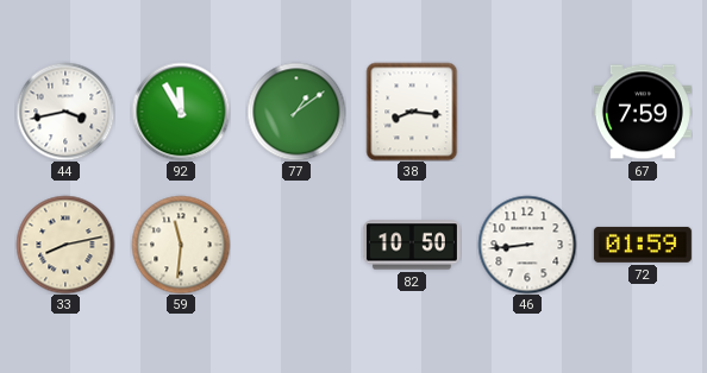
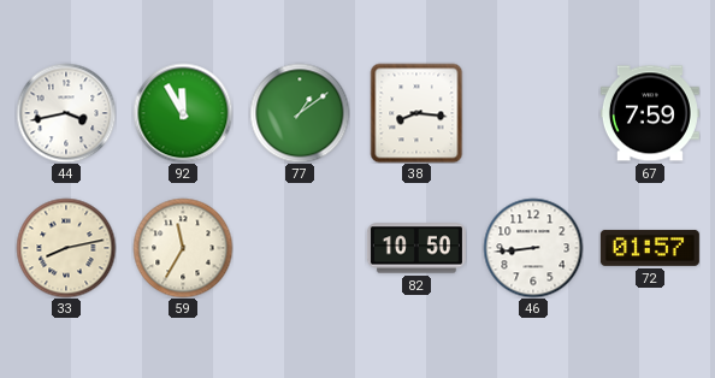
59: 11:31 -> 11:35 (183, 248)
72: 01:59 -> 01:57 (650, 248)
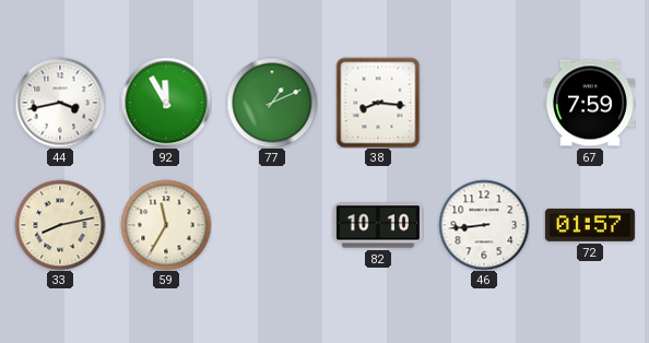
77: 1:09 -> 1:11 (272, 103)
82: 10:50 -> 10:10 (378, 225)
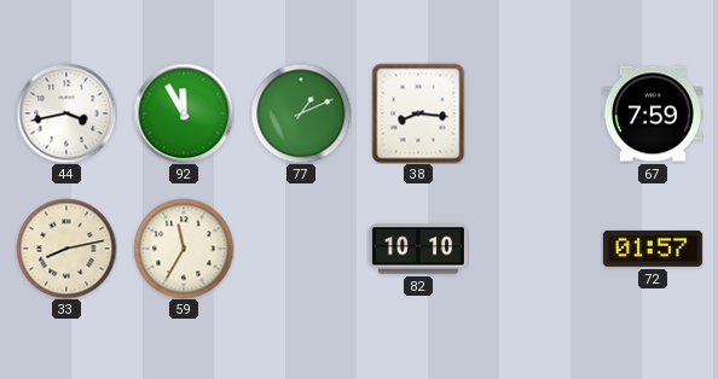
46: 8:44 -> none (484, 225)
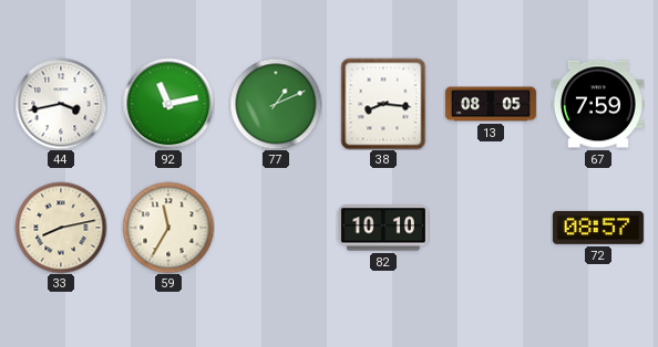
92: 11:55 -> 11:13 (168, 104)
13: none -> 08:05 (491, 104)
72: 01:57 -> 08:57 (598, 228)
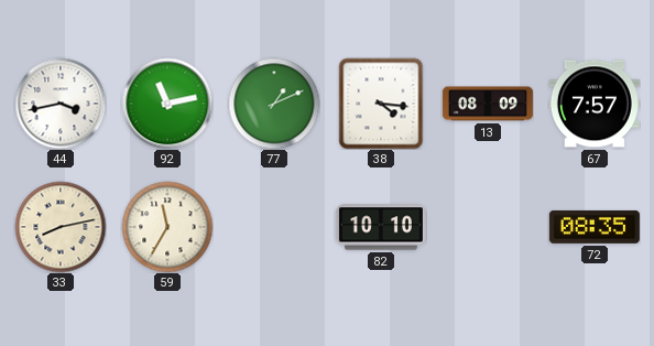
38: 8:16 -> 4:16 (381, 104)
13: 08:05 -> 08:09 (488, 104)
67: 7:59 -> 7:57 (595, 104)
72: 08:57 -> 08:35 (595, 227)
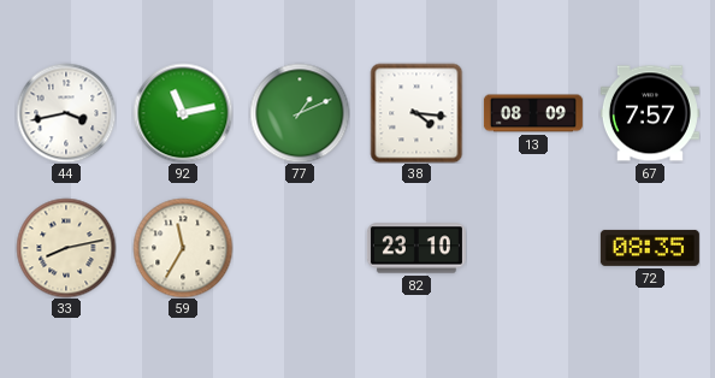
82: 10:10 -> 23:10 (416, 248)
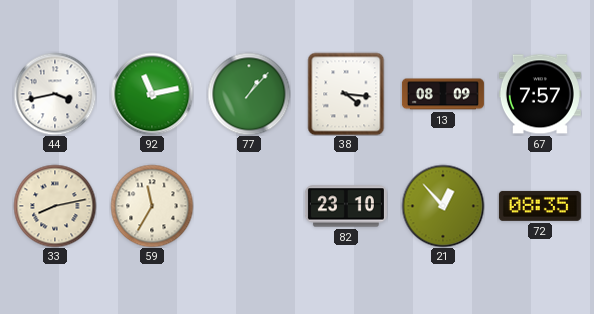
77: 1:11 -> 1:07 (249, 94)
21: none -> 12:53 (443, 206)
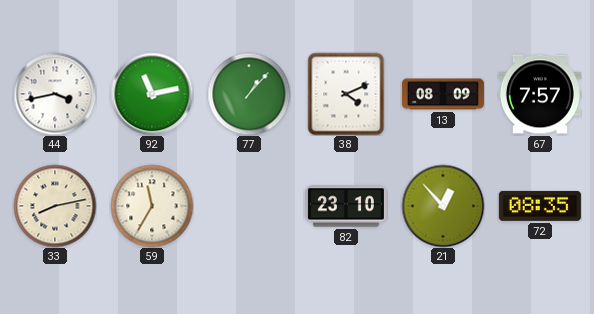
38: 4:16 -> 4:11 (346, 94)
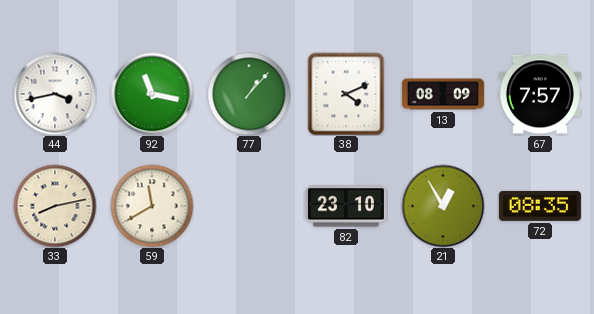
92: 11:13 -> 11:17 (152, 94)
59: 11:35 -> 11:40 (152, 206)
21: 12:53 -> 12:55 (443, 206)
